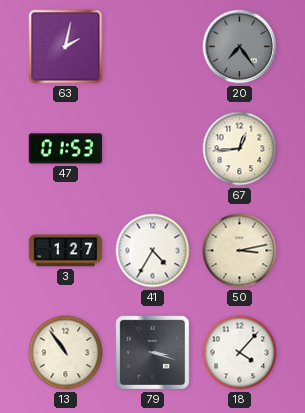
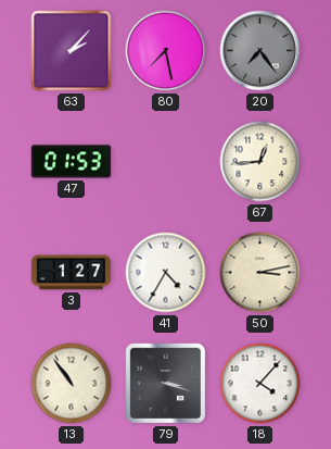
63: 2:02 -> 2:07 (72, 51)
80: none -> 7:28 (166, 51)
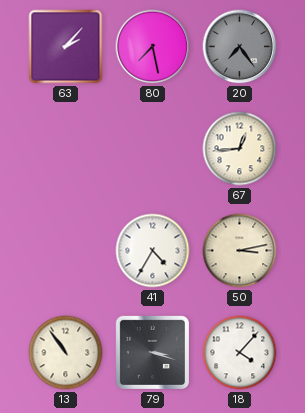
47: 01:53 -> none (72, 162)
3: 1:27 -> none (72, 273)
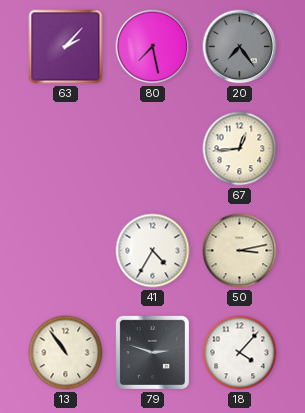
79: 3:18 -> 2:48 (152, 352)
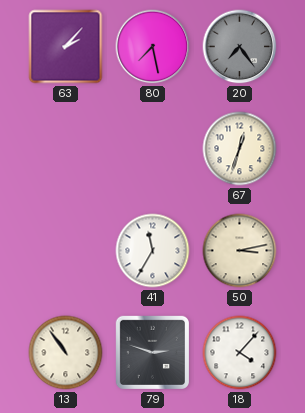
67: 12:44 -> 12:33 (240, 149)
41: 4:35 -> 11:35 (153, 251)
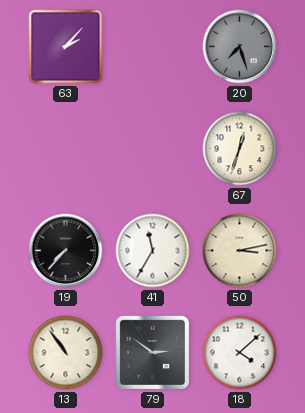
80: 7:28 -> none (153, 47)
20: 7:24 -> 7:27 (240, 47)
19: none -> 7:37 (66, 251)
79: 2:48 -> 2:51 (152, 352)
18: 4:07 -> 4:08 (240, 353)
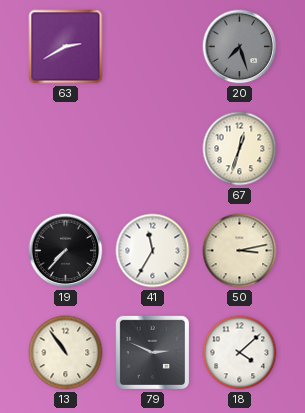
63: 2:07 -> 2:40 (66, 47)
79: 2:51 -> 2:49 (152, 352)
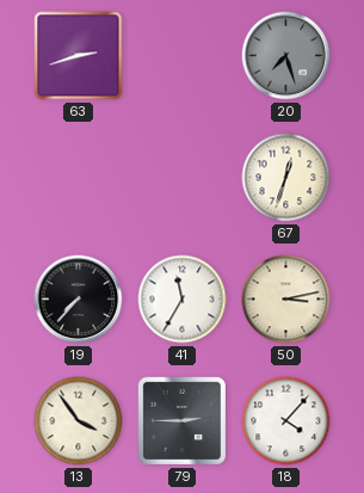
63: 2:40 -> 2:42 (79, 56)
13: 10:54 -> 3:54 (79, 421)
79: 2:49 -> 2:45 (181, 420)
18: 4:08 -> 4:07 (286, 421)
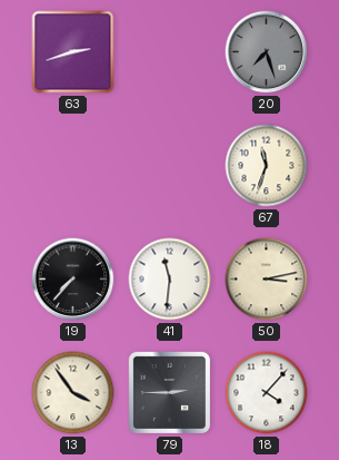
67: 12:33 -> 11:33 (267, 166)
41: 11:35 -> 11:31 (170, 280)
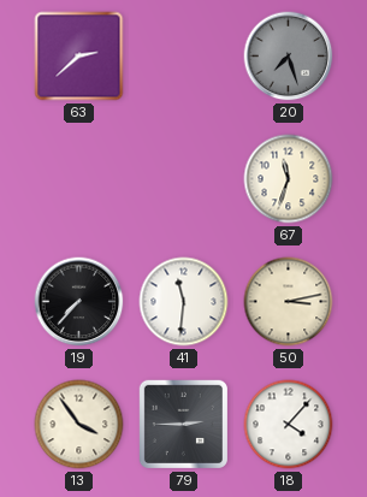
63: 2:42 -> 2:38 (79, 57)
